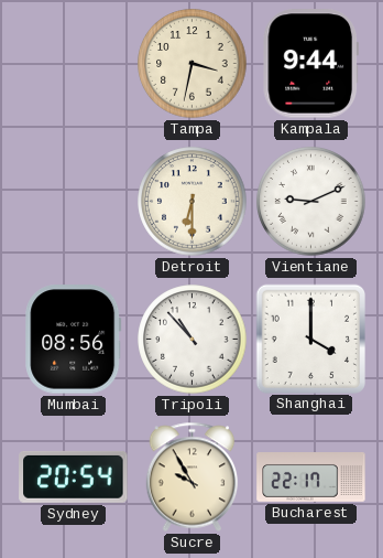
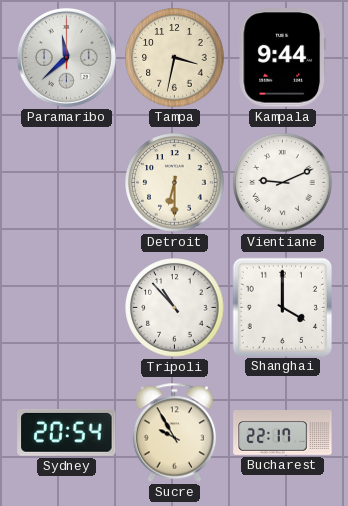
Paramaribo: none -> 11:38 (66, 57)
Mumbai: 08:56 -> none (74, 340)
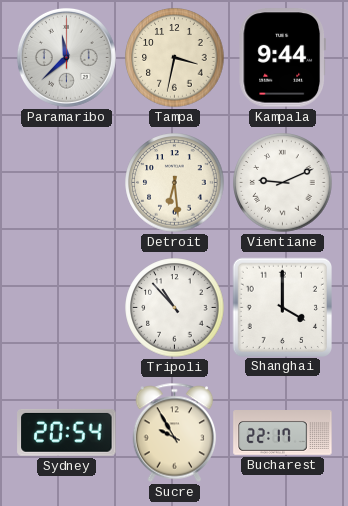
Detroit: 6:30 -> 6:29 (175, 183)
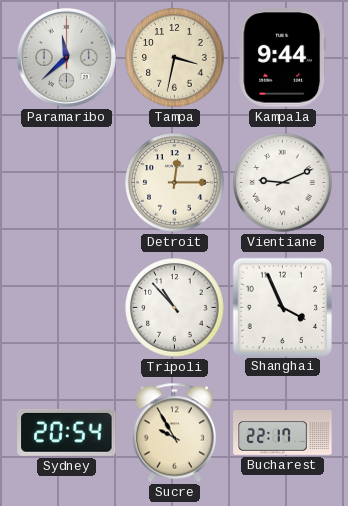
Detroit: 6:29 -> 12:15 (175, 183)
Shanghai: 4:00 -> 3:56 (282, 307)
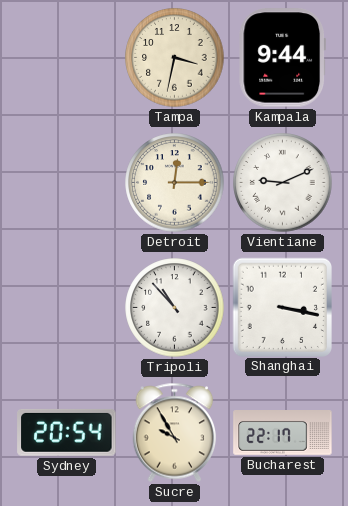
Paramaribo: 11:38 -> none (66, 57)
Shanghai: 3:56 -> 3:17 (282, 307)
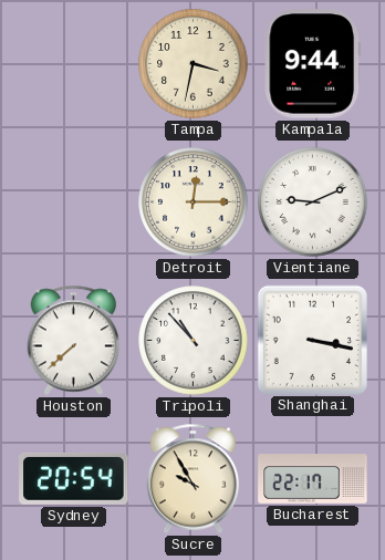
Houston: none -> 7:38 (74, 341)
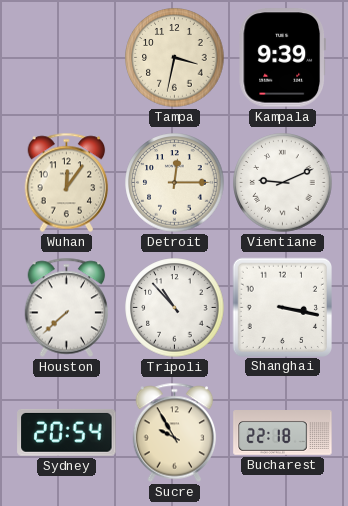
Kampala: 9:44 -> 9:39 (282, 58)
Wuhan: none -> 12:06 (67, 183)
Bucharest: 22:17 -> 22:18 (283, 433)
